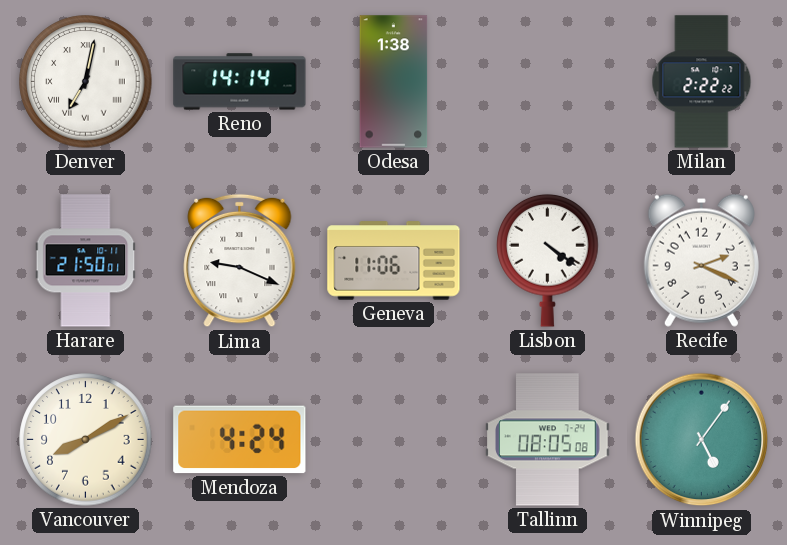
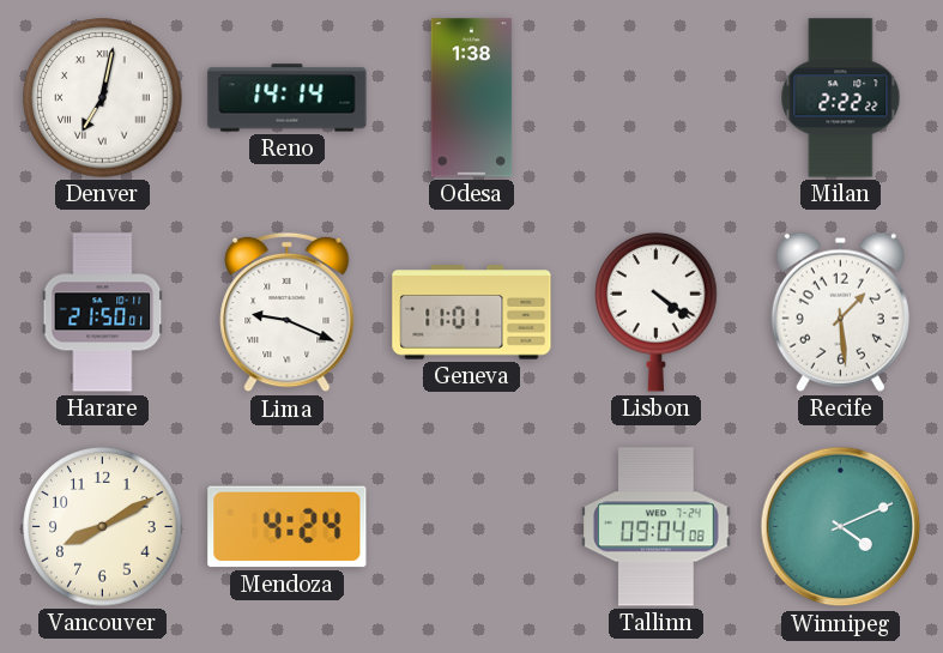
Geneva: 11:06 -> 11:01 (472, 313)
Recife: 2:19 -> 1:29 (840, 312)
Tallinn: 08:05 -> 09:04 (657, 527)
Winnipeg: 5:06 -> 4:11 (841, 527)
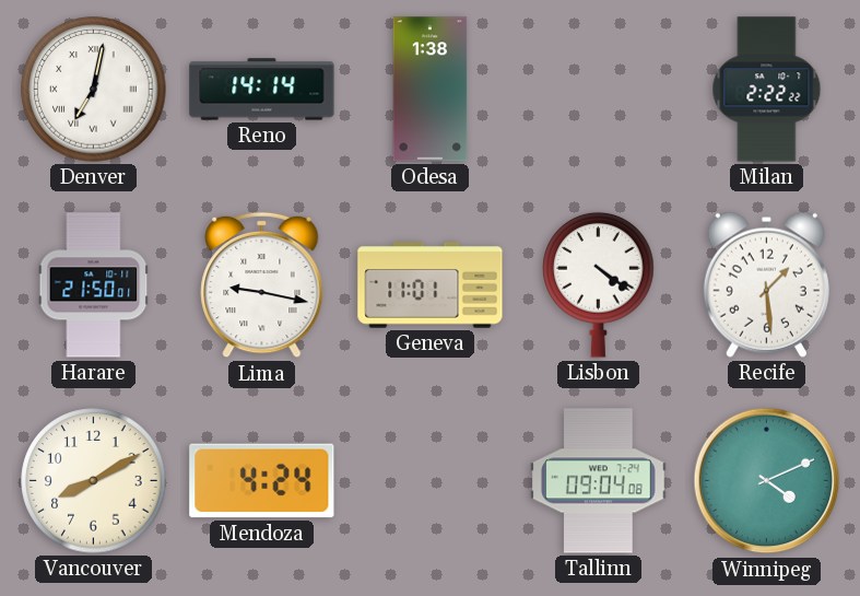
Lima: 9:19 -> 9:17 (262, 285)
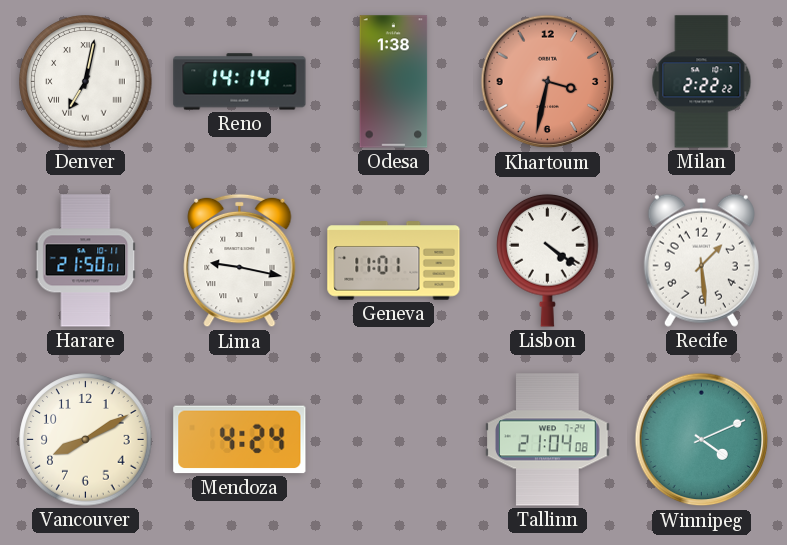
Khartoum: none -> 3:32 (548, 82)
Tallinn: 09:04 -> 21:04 (548, 440)
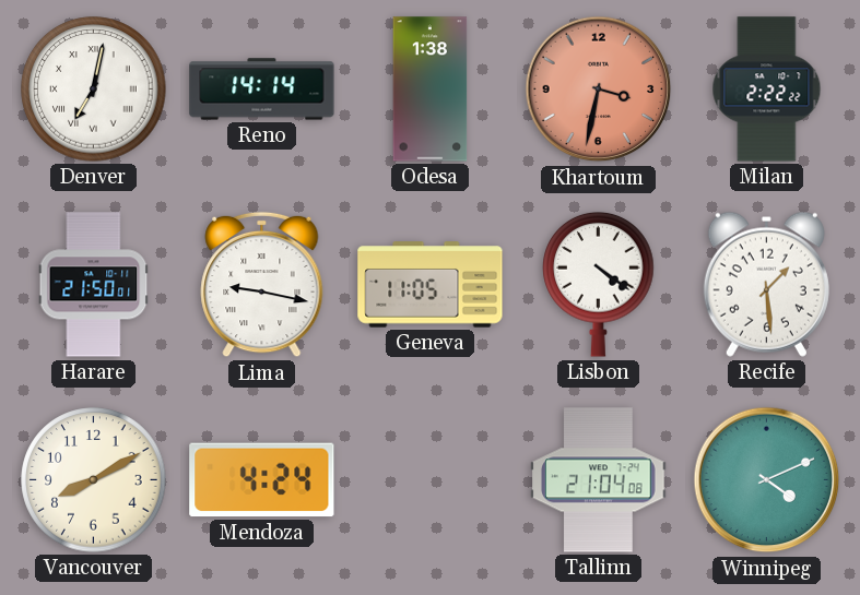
Geneva: 11:01 -> 11:05 (431, 285)
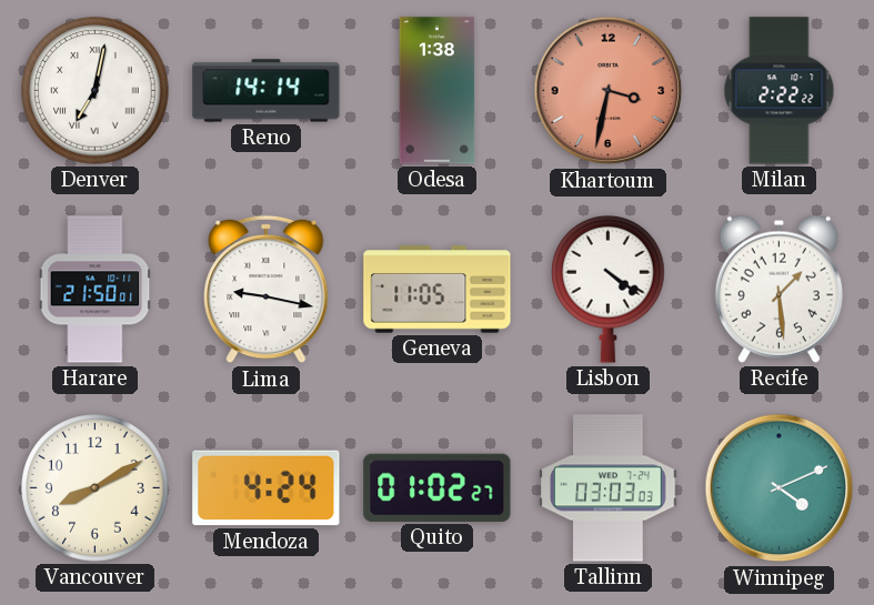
Quito: none -> 01:02 (438, 487)
Tallinn: 21:04 -> 03:03 (609, 488)
